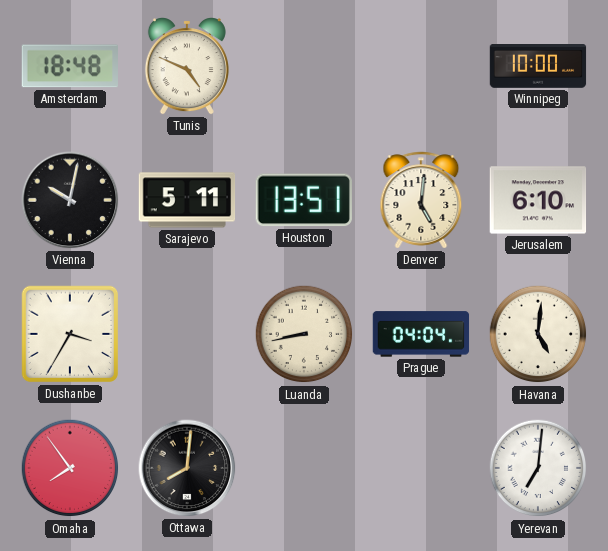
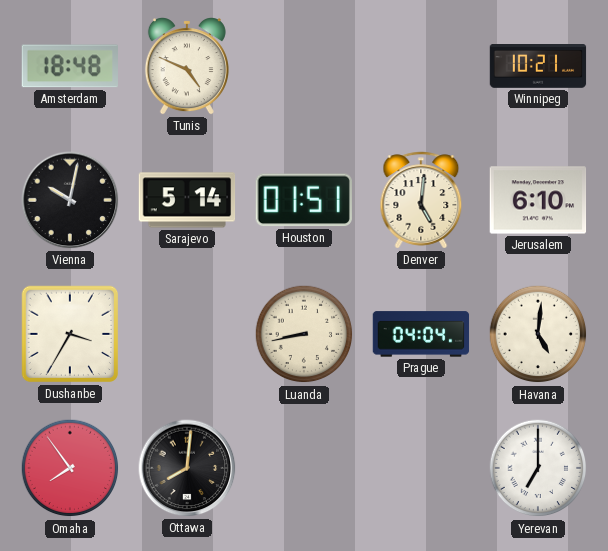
Winnipeg: 10:00 -> 10:21 (538, 66)
Sarajevo: 5:11 -> 5:14 (187, 200)
Houston: 13:51 -> 01:51 (304, 200)
Yerevan: 7:01 -> 7:00 (538, 468)
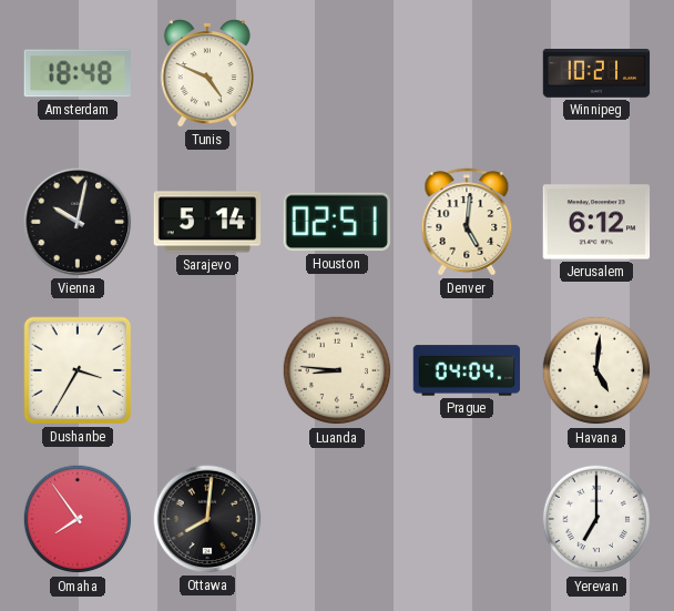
Houston: 01:51 -> 02:51 (337, 222)
Jerusalem: 6:10 -> 6:12 (596, 222)
Luanda: 8:43 -> 8:46 (337, 370)
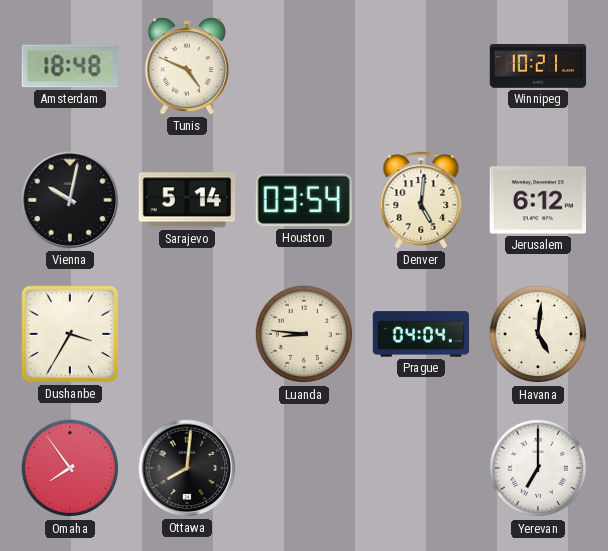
Houston: 02:51 -> 03:54 (304, 200)
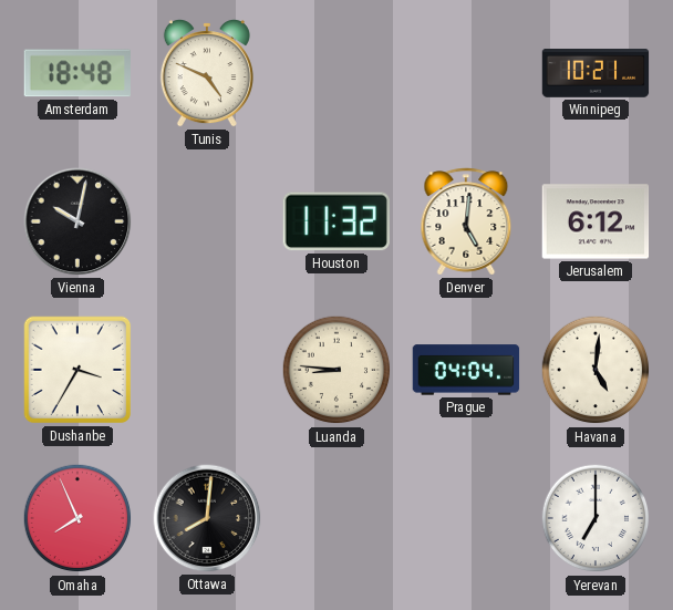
Sarajevo: 5:14 -> none (187, 200)
Houston: 03:54 -> 11:32 (336, 221)
Omaha: 7:54 -> 7:56 (77, 518)
